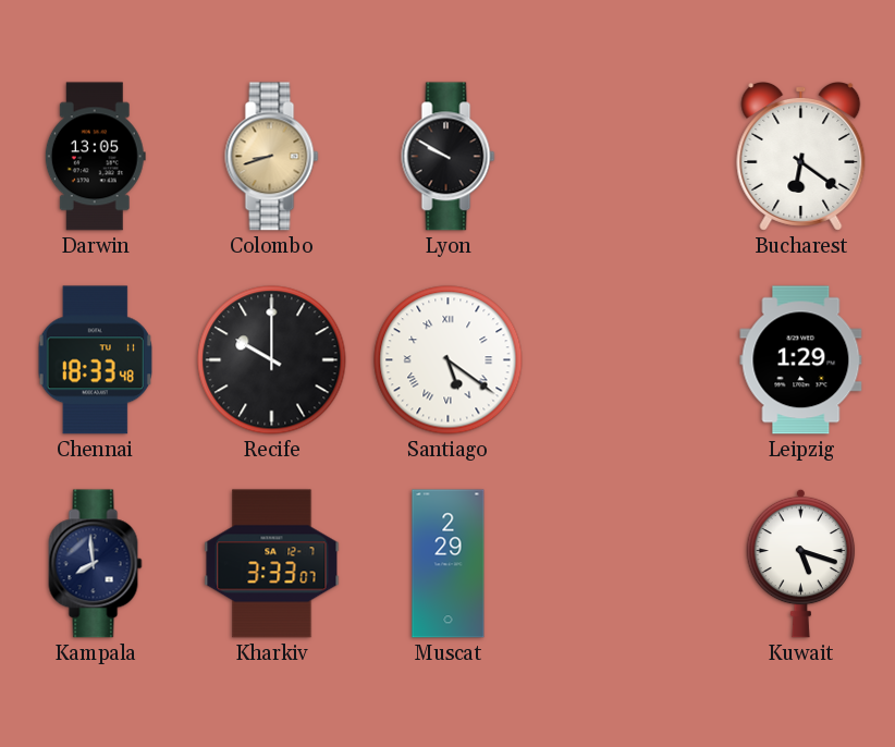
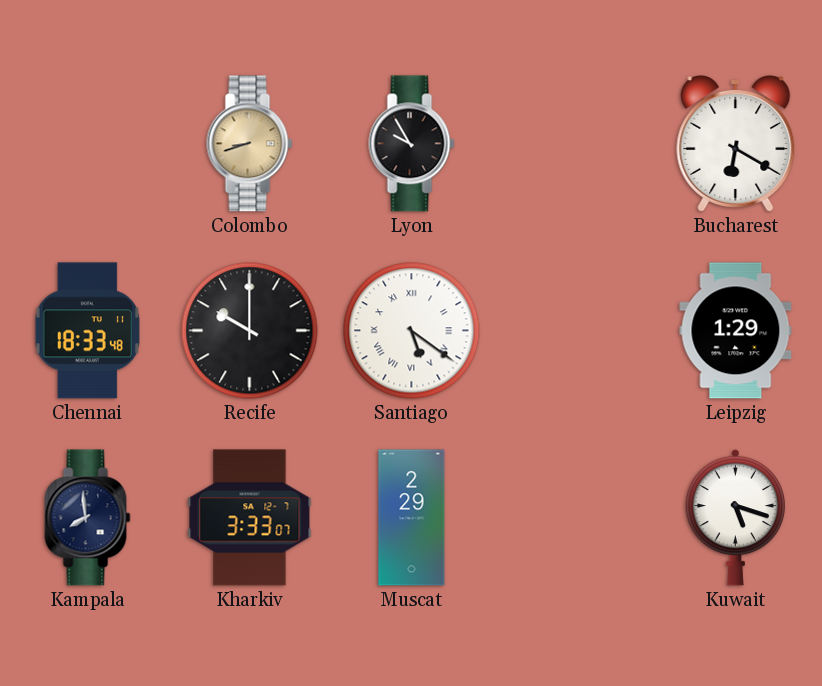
Darwin: 13:05 -> none (95, 157)
Lyon: 9:50 -> 9:55 (412, 144)
Bucharest: 6:21 -> 6:20 (736, 144)
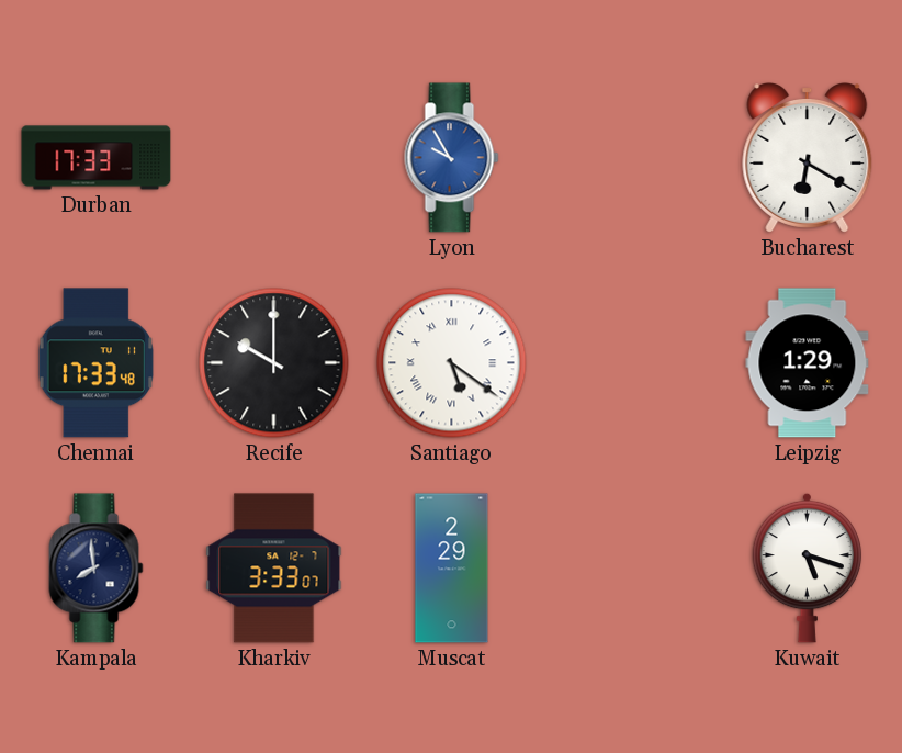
Durban: none -> 17:33 (97, 158)
Colombo: 8:42 -> none (250, 144)
Lyon dial: black -> blue (452, 158)
Chennai: 18:33 -> 17:33 (95, 363)
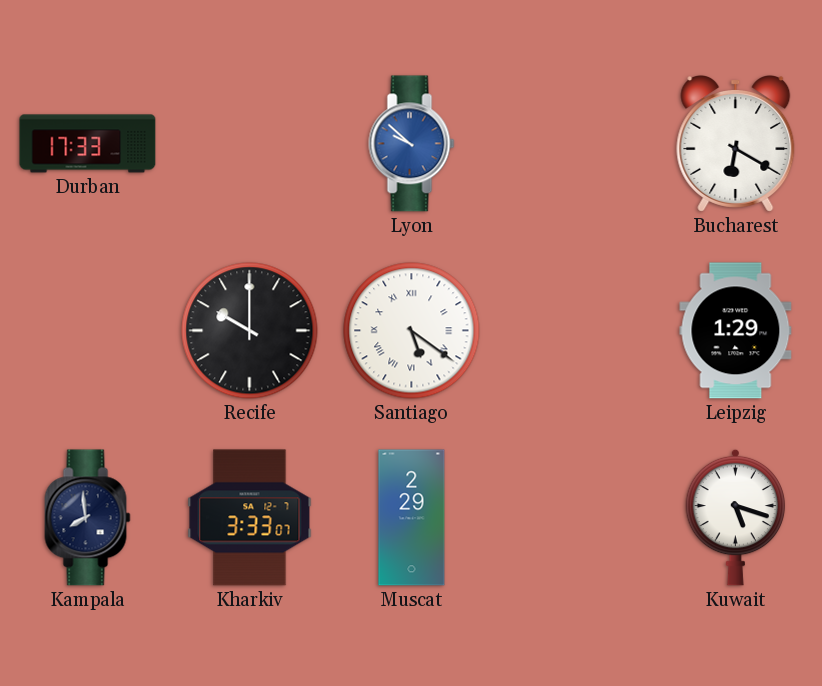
Lyon: 9:55 -> 9:52 (412, 144)
Chennai: 17:33 -> none (95, 363)
